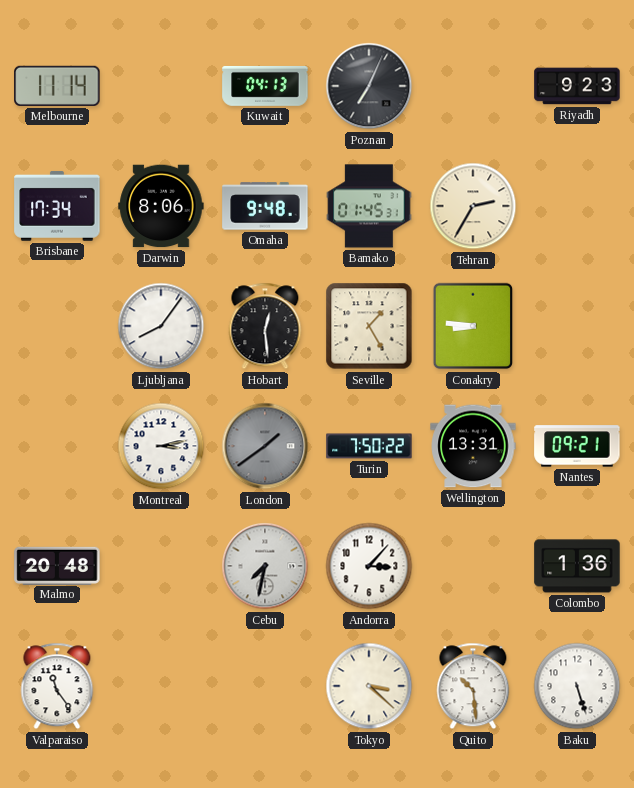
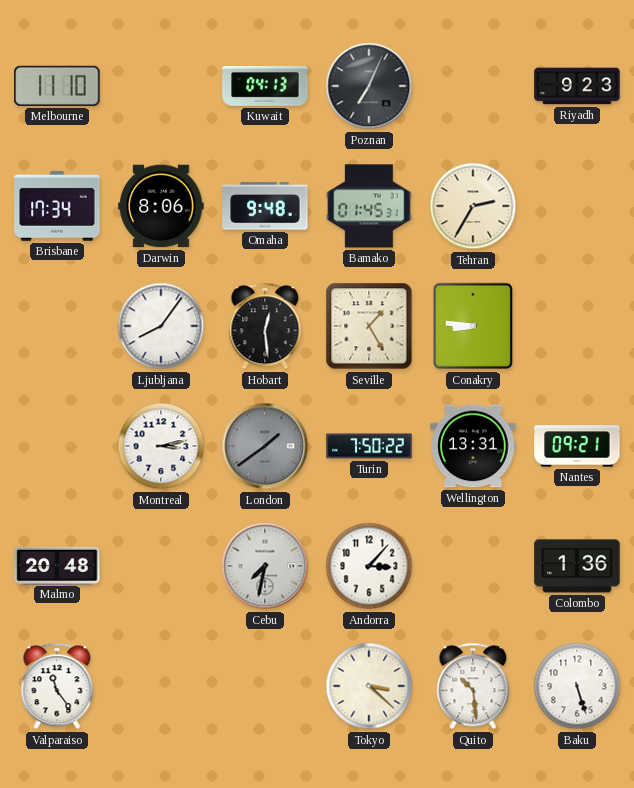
Melbourne: 11:14 -> 11:10 (57, 86)
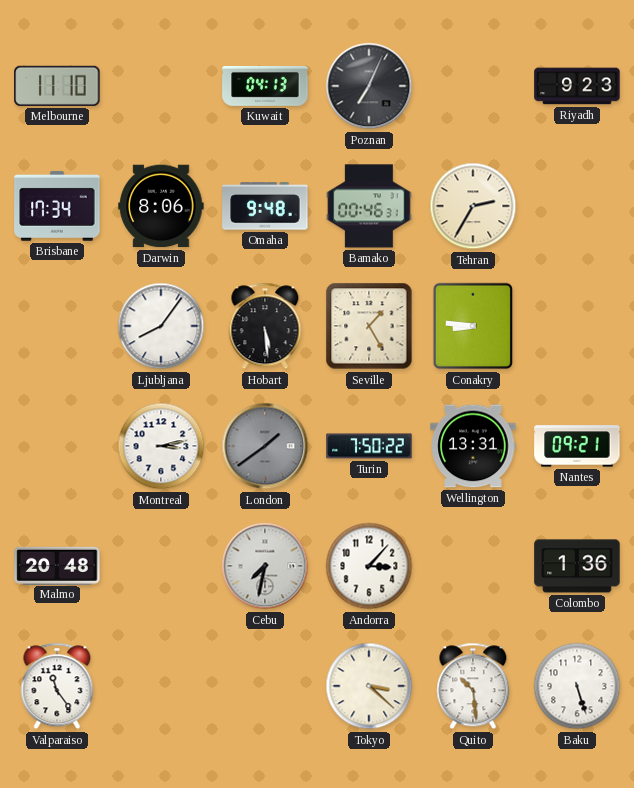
Bamako: 01:45 -> 00:46 (369, 206)
Hobart: 12:29 -> 5:29 (265, 326)
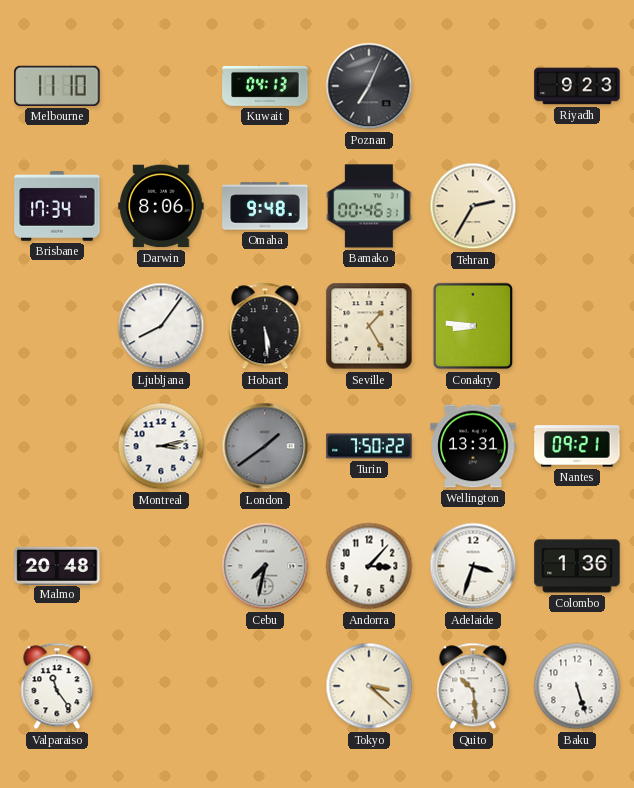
Adelaide: none -> 3:33 (473, 566)
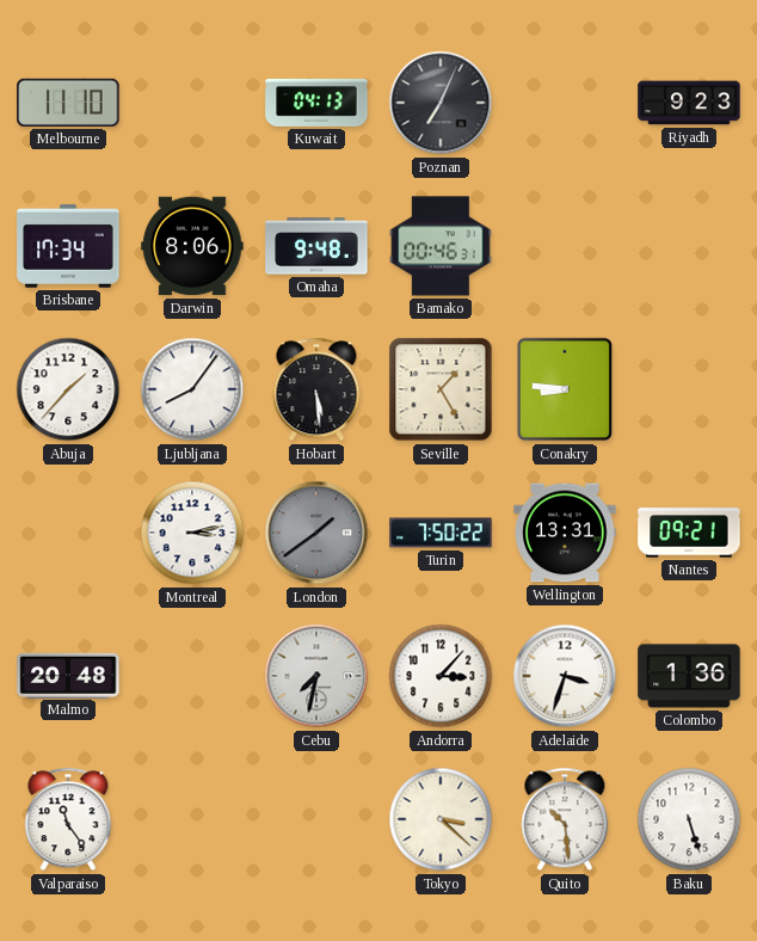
Tehran: 2:35 -> none (473, 206)
Abuja: none -> 1:37 (68, 389)
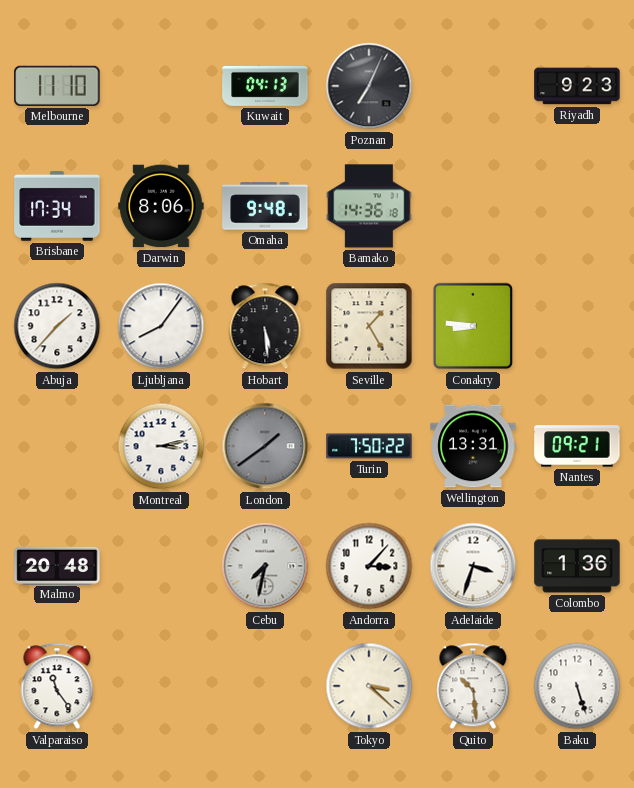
Bamako: 00:46 -> 14:36 (369, 206)
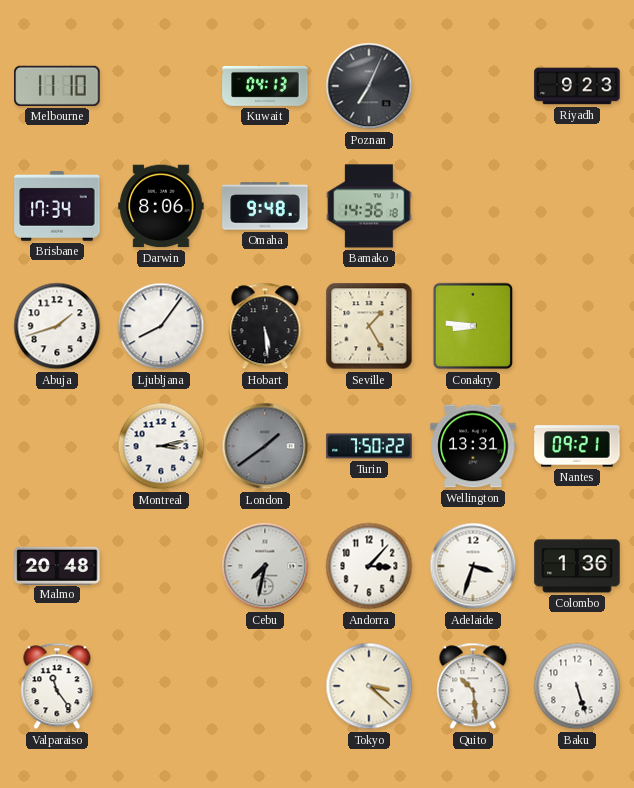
Abuja: 1:37 -> 1:42 (57, 326)
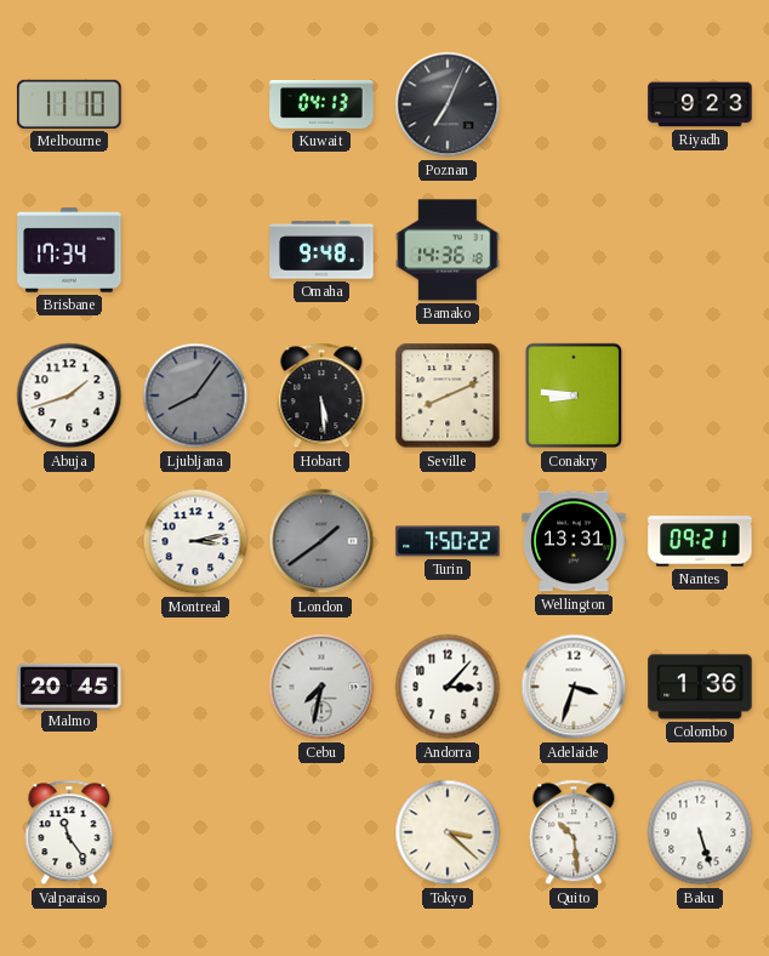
Darwin: 8:06 -> none (161, 206)
Ljubljana dial: white -> grey (195, 396)
Seville: 1:25 -> 8:11 (448, 396)
Malmo: 20:48 -> 20:45 (69, 685)
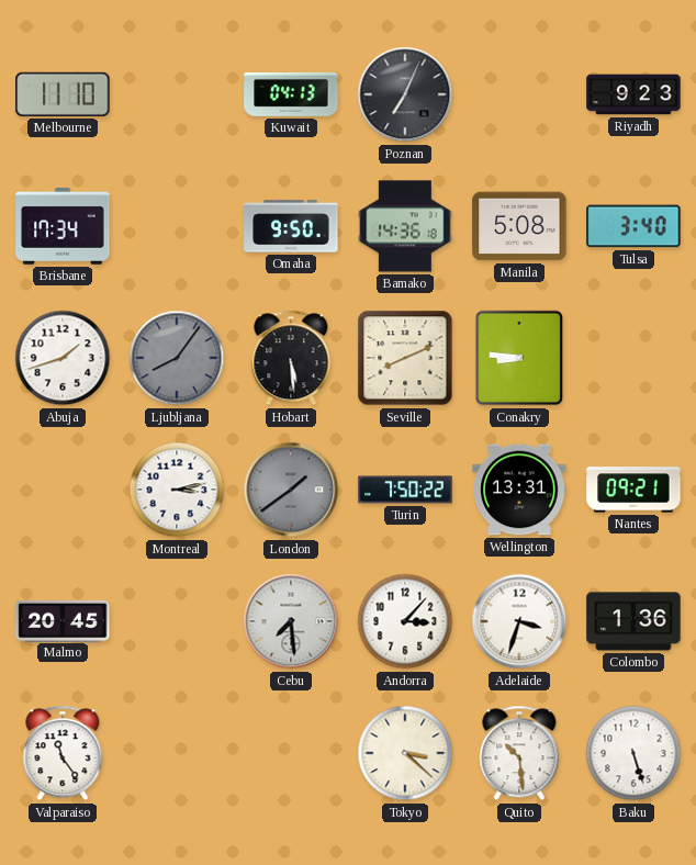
Omaha: 9:48 -> 9:50 (291, 226)
Manila: none -> 5:08 (519, 226)
Tulsa: none -> 3:40 (633, 226)
Cebu: 7:32 -> 7:29 (291, 621)
